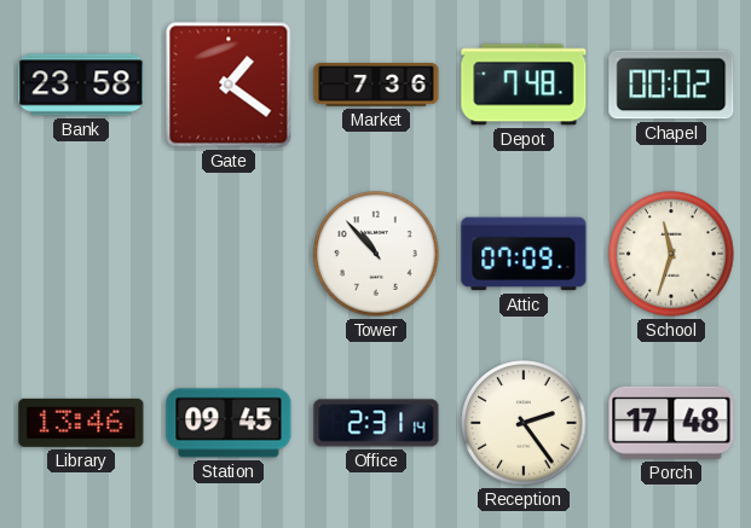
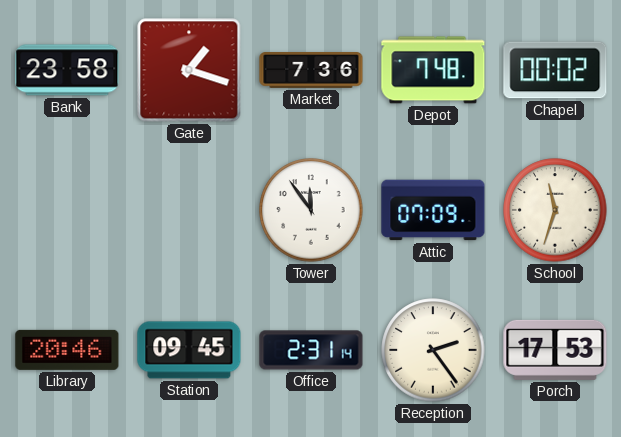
Gate: 1:21 -> 1:18 (189, 70)
Tower: 10:53 -> 11:54 (311, 210)
Library: 13:46 -> 20:46 (67, 350)
Porch: 17:48 -> 17:53 (555, 350)
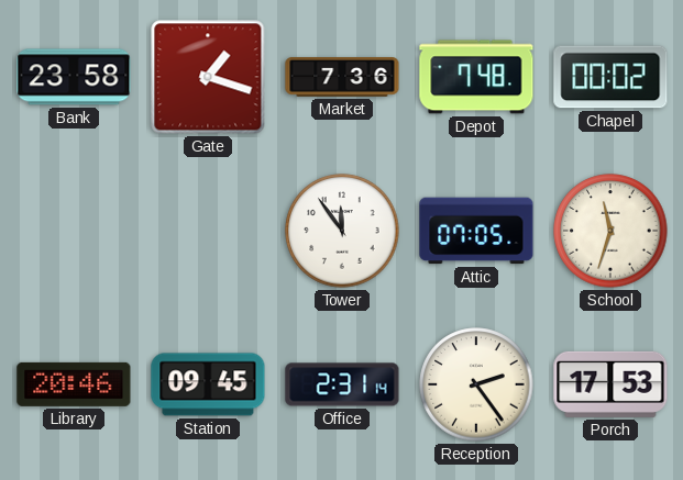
Attic: 07:09 -> 07:05 (476, 231)
